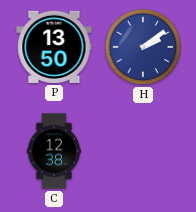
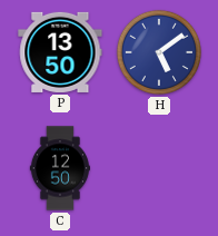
H: 2:09 -> 5:09 (159, 52)
C: 12:38 -> 12:50 (60, 168)
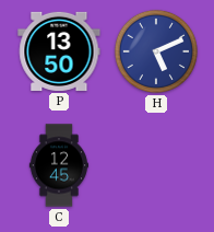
H: 5:09 -> 5:11 (156, 51)
C: 12:50 -> 12:45 (59, 165)
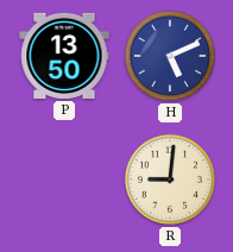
C: 12:45 -> none (59, 165)
R: none -> 9:01 (170, 179)
